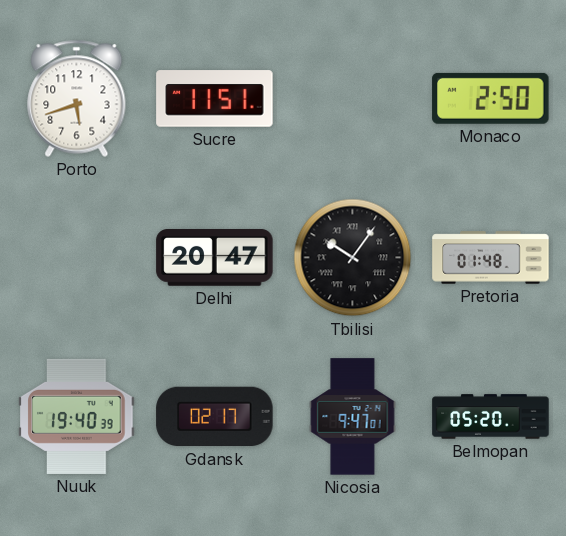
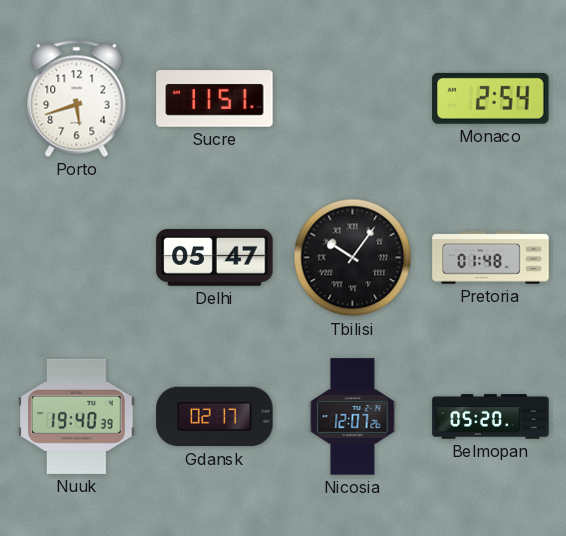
Monaco: 2:50 -> 2:54 (491, 98)
Delhi: 20:47 -> 05:47 (215, 258)
Nicosia: 9:47 -> 12:07 (353, 417)
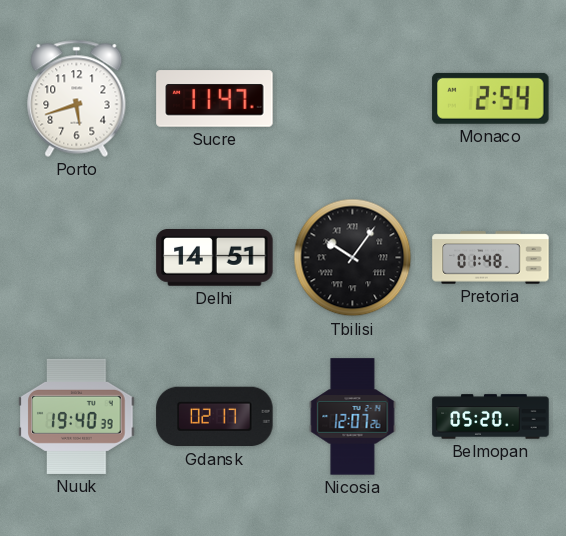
Sucre: 11:51 -> 11:47 (215, 99)
Delhi: 05:47 -> 14:51 (215, 258)
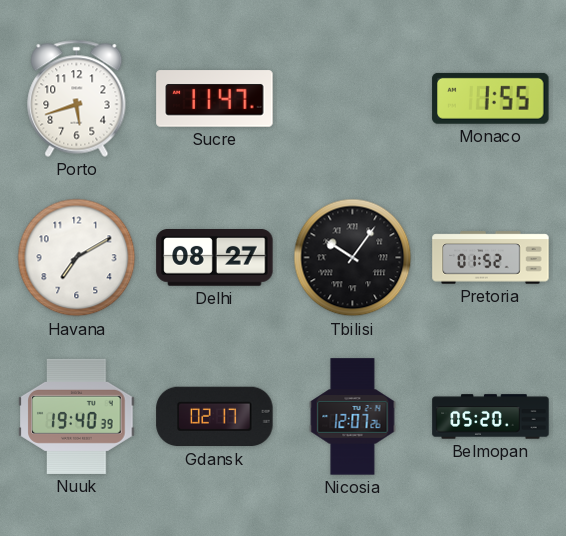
Monaco: 2:54 -> 1:55 (491, 98)
Havana: none -> 7:10 (77, 258)
Delhi: 14:51 -> 08:27 (215, 258)
Pretoria: 01:48 -> 01:52 (491, 258)
